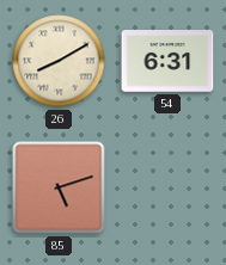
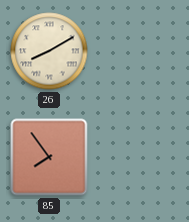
54: 6:31 -> none (167, 61)
85: 5:12 -> 7:54 (49, 157)
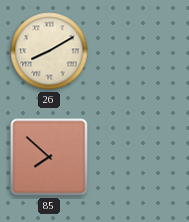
85: 7:54 -> 7:52 (49, 157)
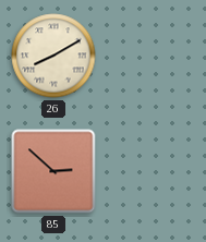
85: 7:52 -> 2:52 (53, 171)
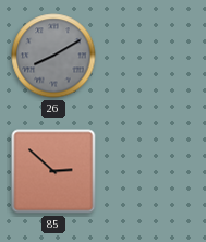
26 dial: cream -> grey (53, 56)
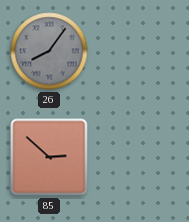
26: 8:10 -> 8:06 (49, 51)
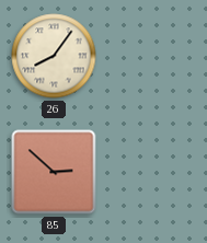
26 dial: grey -> cream (54, 56)
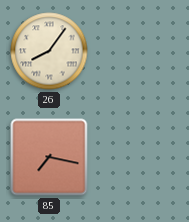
85: 2:52 -> 7:17 (49, 157)
